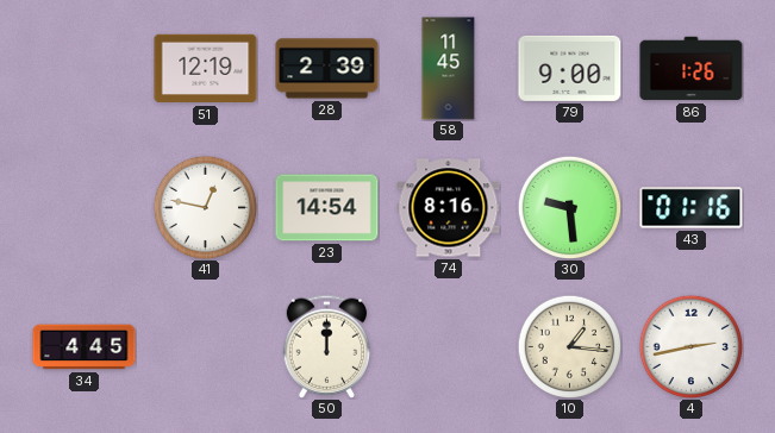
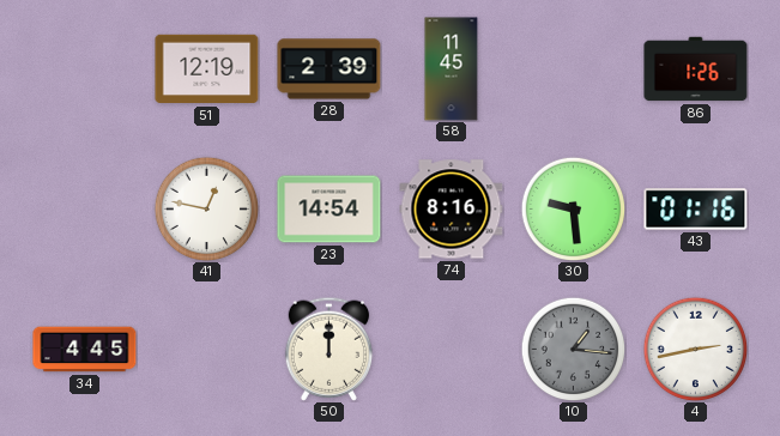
79: 9:00 -> none (570, 68)
10 dial: cream -> grey (573, 349)
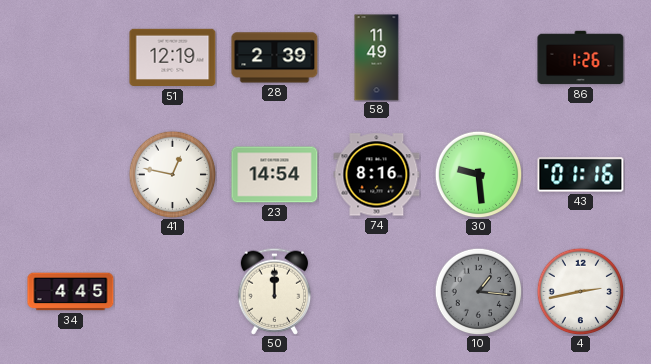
58: 11:45 -> 11:49 (377, 58)
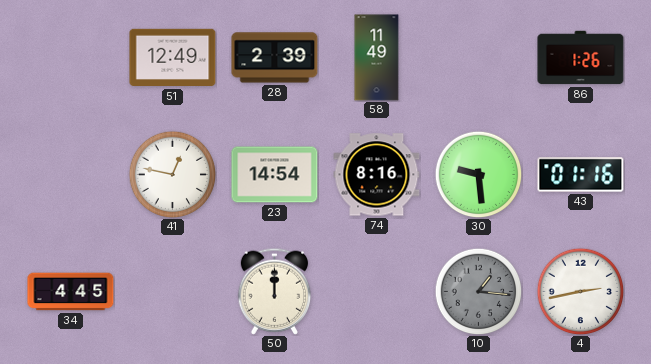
51: 12:19 -> 12:49 (173, 58)
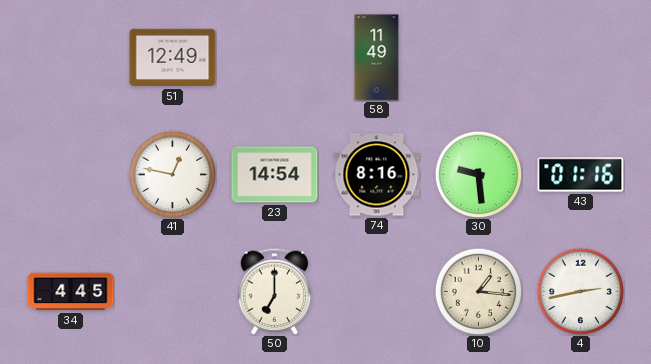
28: 2:39 -> none (275, 58)
86: 1:26 -> none (581, 58)
50: 12:00 -> 7:00 (275, 291)
10 dial: grey -> cream (478, 291)
